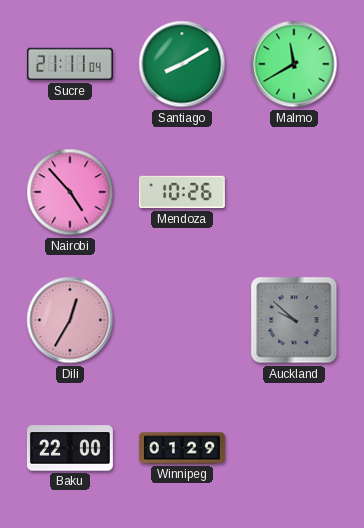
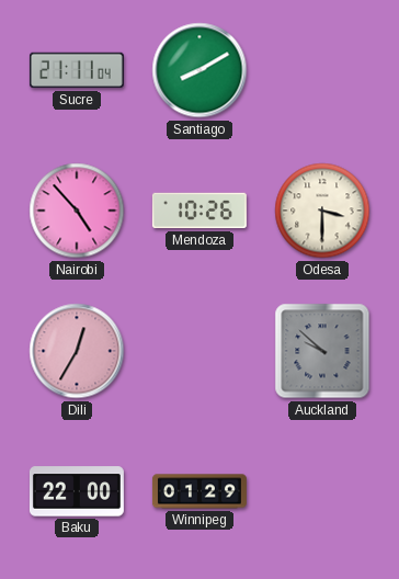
Malmo: 11:40 -> none (294, 64)
Odesa: none -> 3:30 (322, 211)
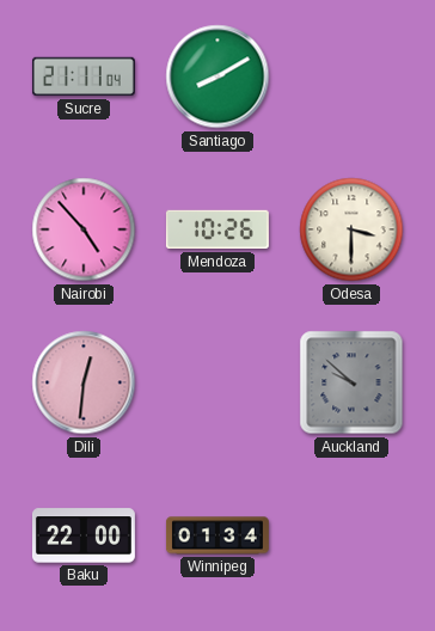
Dili: 12:35 -> 12:31 (84, 382)
Winnipeg: 01:29 -> 01:34 (217, 535)
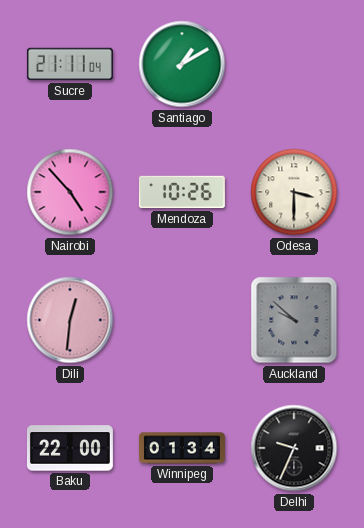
Santiago: 8:10 -> 1:10 (182, 64)
Delhi: none -> 9:34 (294, 448)
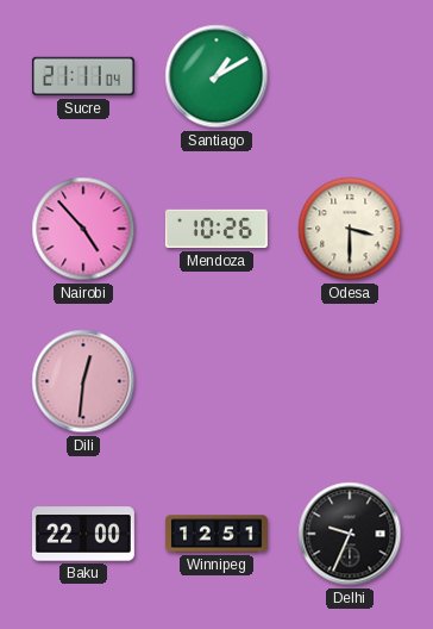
Auckland: 9:52 -> none (294, 320)
Winnipeg: 01:34 -> 12:51 (216, 534)
